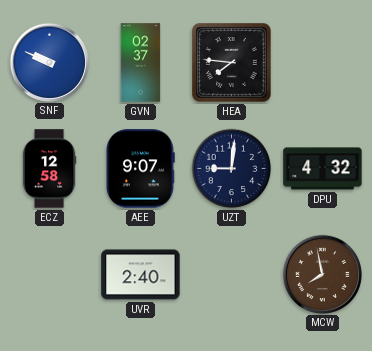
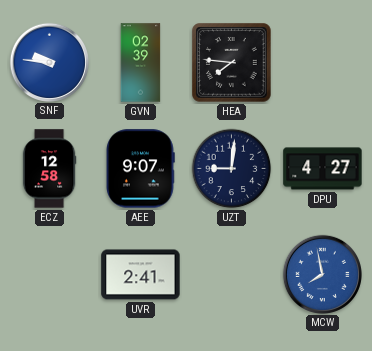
SNF: 9:49 -> 9:46 (49, 62)
GVN: 02:37 -> 02:39 (141, 63)
DPU: 4:32 -> 4:27 (323, 169)
UVR: 2:40 -> 2:41 (141, 275)
MCW dial: brown -> blue (322, 274)
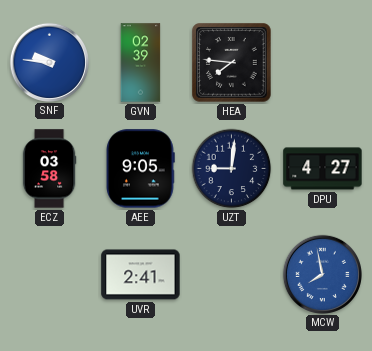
ECZ: 12:58 -> 03:58 (49, 169)
AEE: 9:07 -> 9:05 (140, 169)
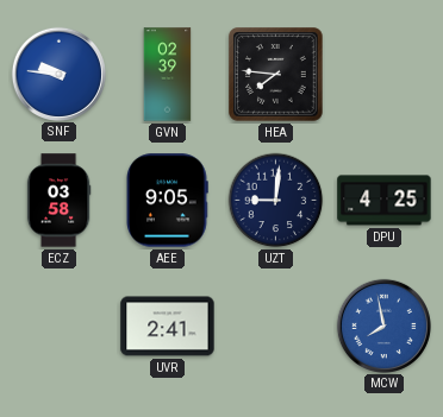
DPU: 4:27 -> 4:25 (385, 201)
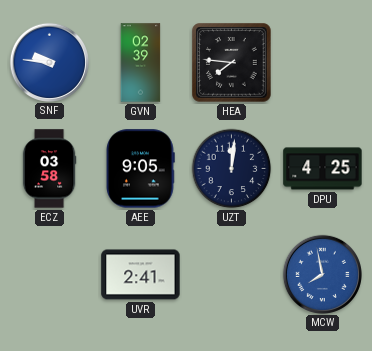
UZT: 9:01 -> 12:01 (232, 169)
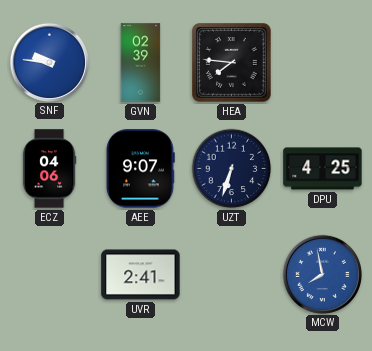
ECZ: 03:58 -> 04:06 (49, 169)
AEE: 9:05 -> 9:07 (140, 169)
UZT: 12:01 -> 6:33 (232, 169)
